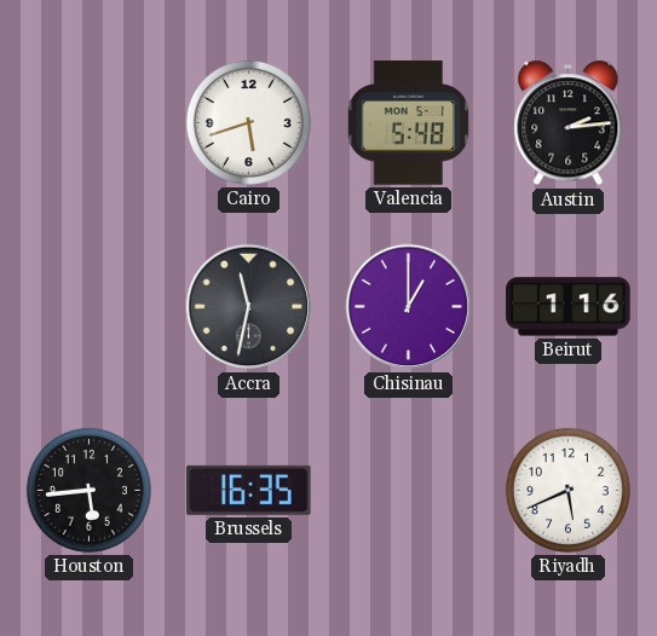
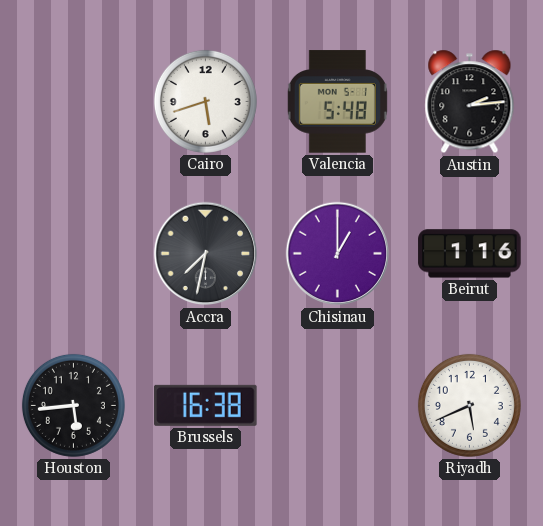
Accra: 11:32 -> 7:32 (206, 254)
Brussels: 16:35 -> 16:38 (206, 405)
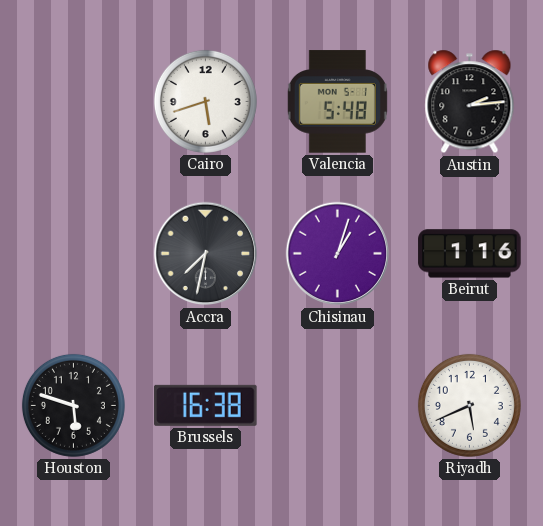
Chisinau: 1:00 -> 1:03 (338, 254)
Houston: 5:44 -> 5:48 (73, 405)
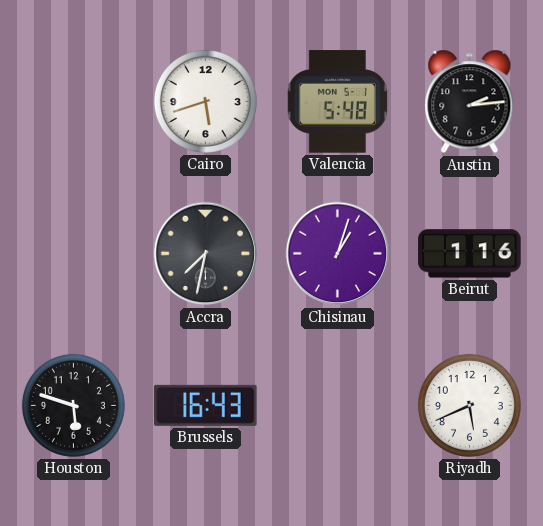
Brussels: 16:38 -> 16:43 (206, 405)
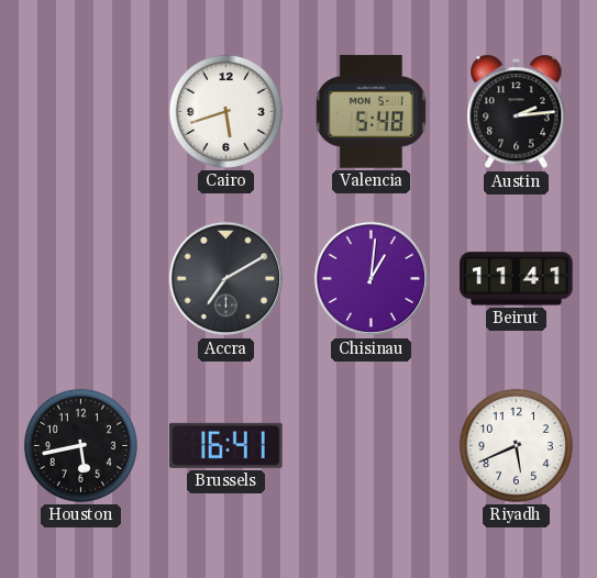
Accra: 7:32 -> 7:10 (226, 279)
Chisinau: 1:03 -> 1:01 (372, 279)
Beirut: 1:16 -> 11:41 (517, 279)
Houston: 5:48 -> 5:43 (80, 445)
Brussels: 16:43 -> 16:41 (226, 445)
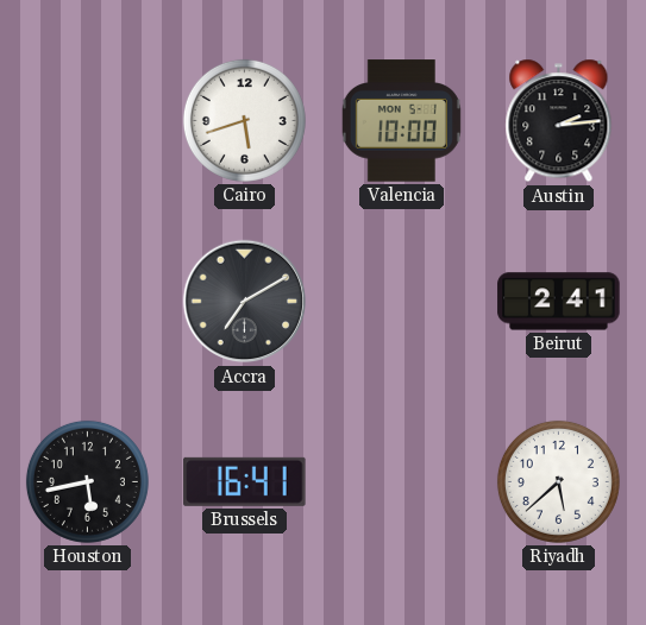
Valencia: 5:48 -> 10:00 (401, 121)
Chisinau: 1:01 -> none (372, 279)
Beirut: 11:41 -> 2:41 (559, 302)
Riyadh: 5:41 -> 5:38 (558, 481)
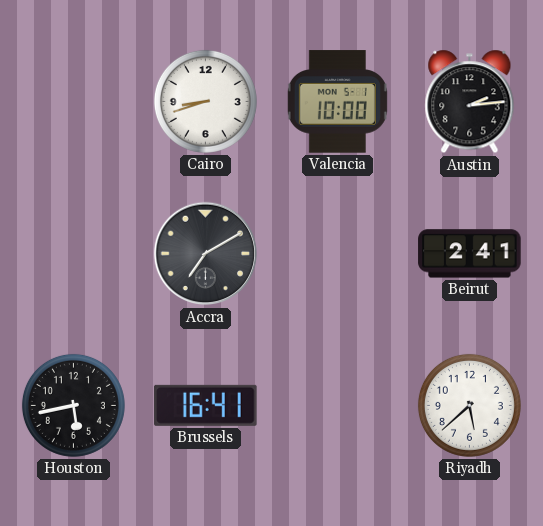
Cairo: 5:42 -> 8:42 (205, 101)
